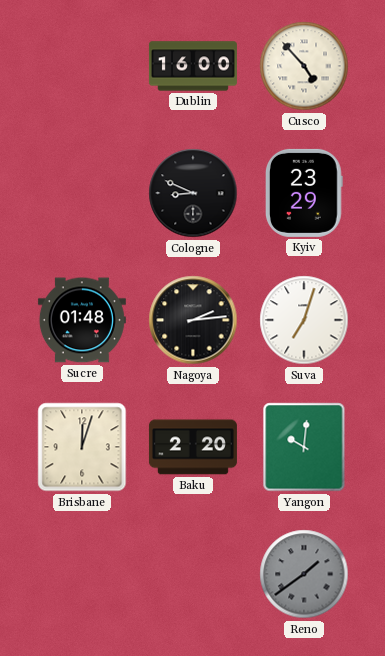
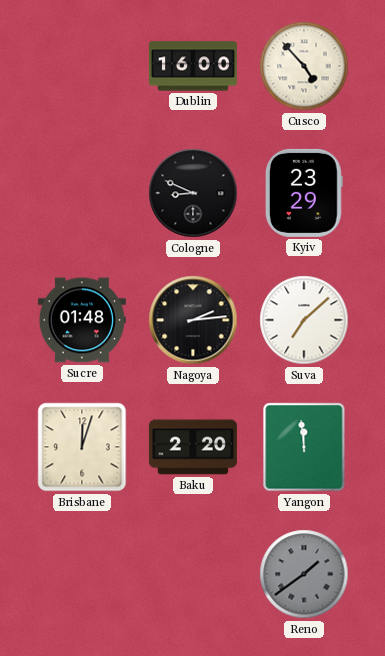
Suva: 7:03 -> 7:08 (304, 320)
Yangon: 10:01 -> 11:59 (304, 447)
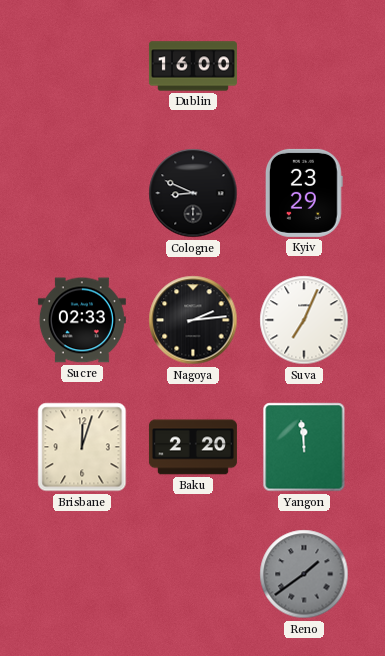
Cusco: 4:53 -> none (304, 66)
Sucre: 01:48 -> 02:33 (82, 320)
Suva: 7:08 -> 7:04 (304, 320)
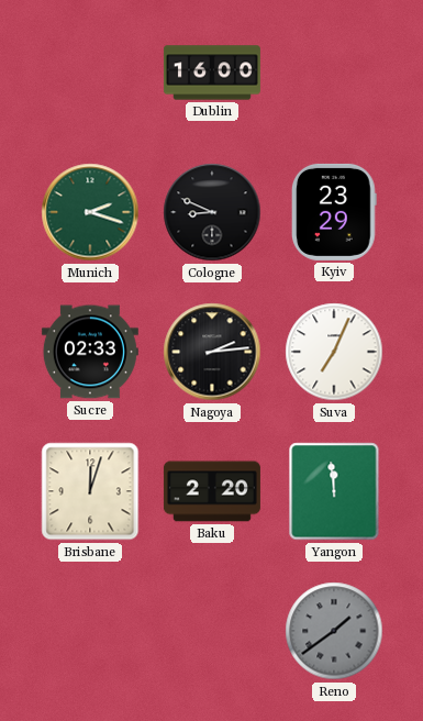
Munich: none -> 2:18 (90, 212)
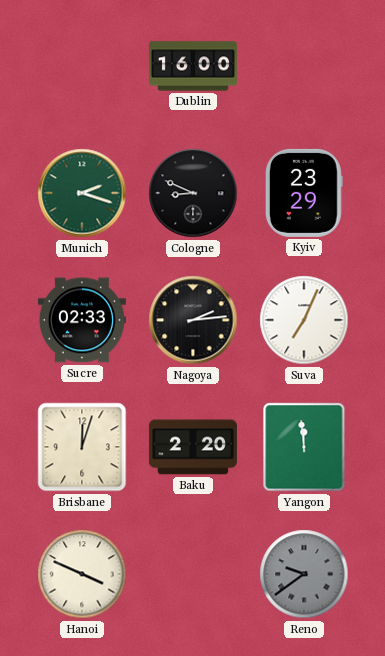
Hanoi: none -> 3:49 (82, 574)
Reno: 1:39 -> 9:39 (304, 574)
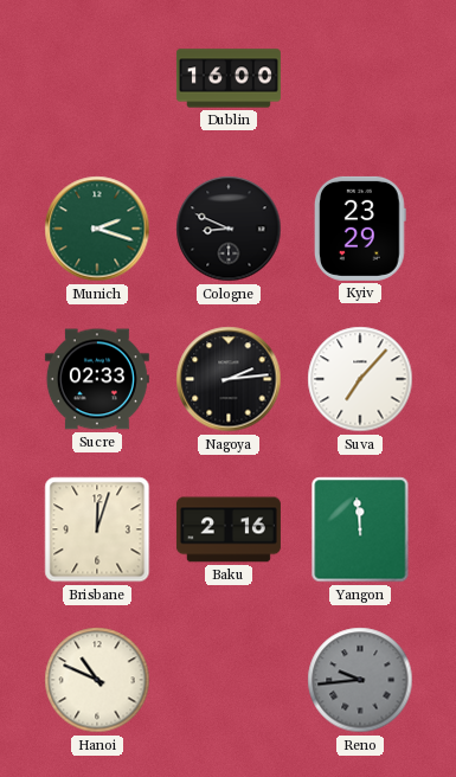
Suva: 7:04 -> 7:07 (360, 379)
Baku: 2:20 -> 2:16 (229, 529)
Hanoi: 3:49 -> 10:49 (97, 680)
Reno: 9:39 -> 9:44 (360, 680)
